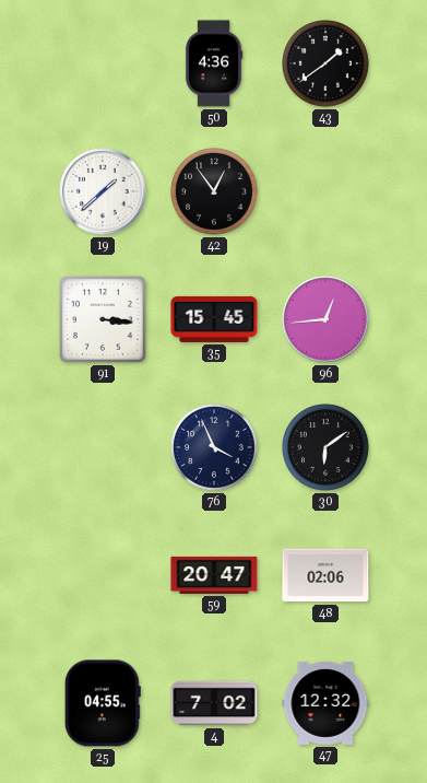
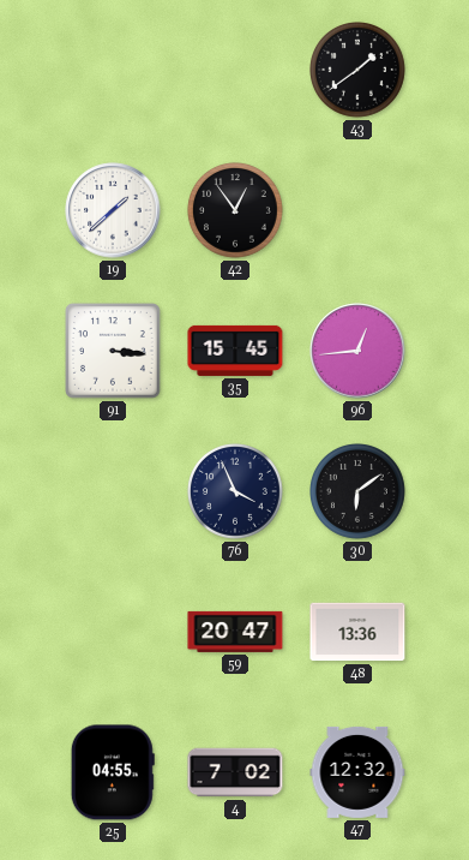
50: 4:36 -> none (214, 63)
48: 02:06 -> 13:36 (357, 632)
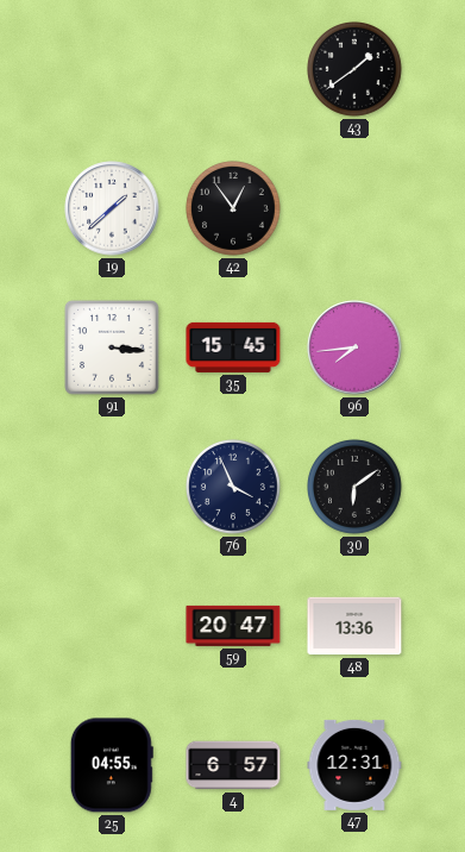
96: 12:44 -> 7:44 (354, 347)
4: 7:02 -> 6:57 (233, 765)
47: 12:32 -> 12:31 (354, 765)
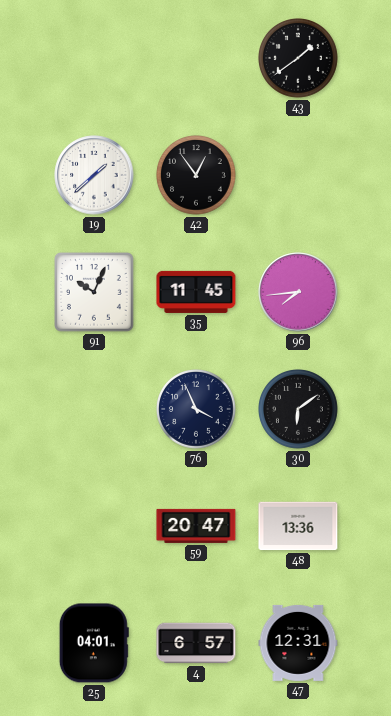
91: 3:16 -> 10:04 (95, 293)
35: 15:45 -> 11:45 (196, 292)
25: 04:55 -> 04:01 (94, 643)
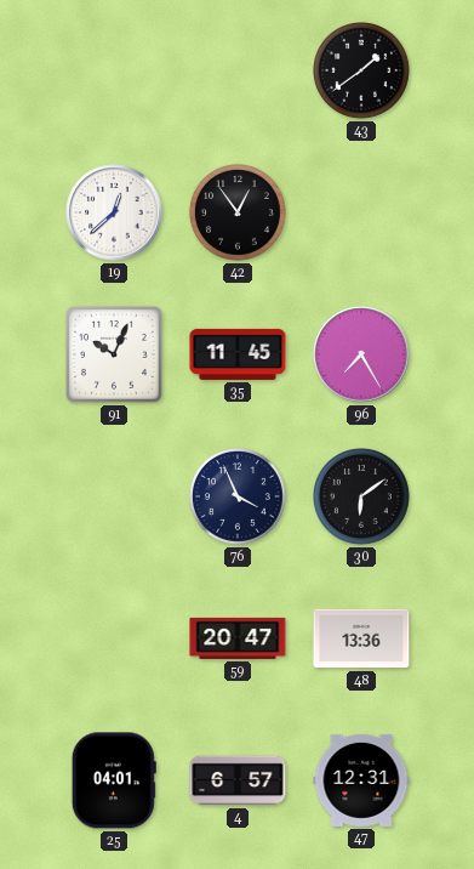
19: 1:38 -> 12:38 (114, 212)
96: 7:44 -> 7:25 (361, 354)
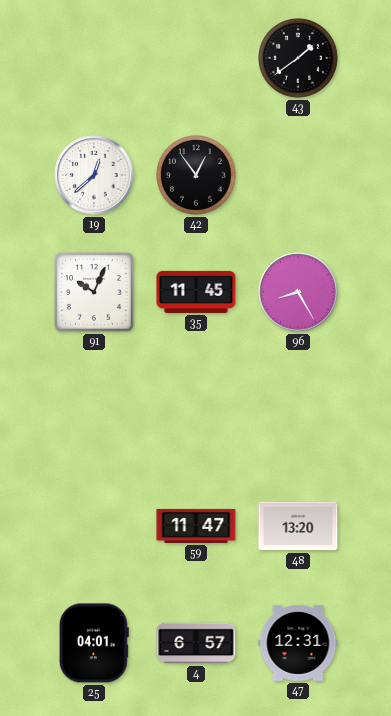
96: 7:25 -> 8:25 (298, 292)
76: 3:56 -> none (239, 498)
30: 6:09 -> none (362, 498)
59: 20:47 -> 11:47 (196, 526)
48: 13:36 -> 13:20 (298, 526)
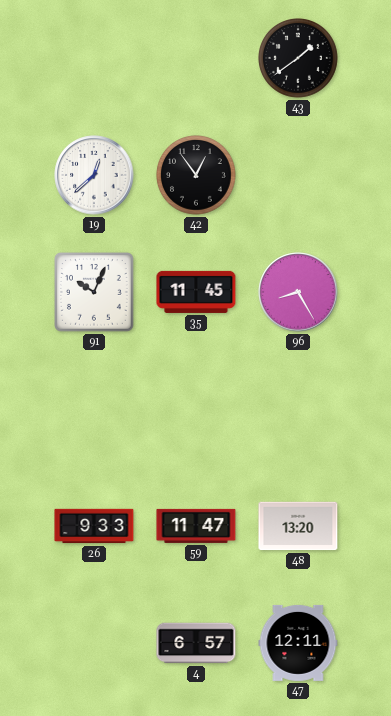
26: none -> 9:33 (94, 526)
25: 04:01 -> none (94, 643)
47: 12:31 -> 12:11 (298, 643)
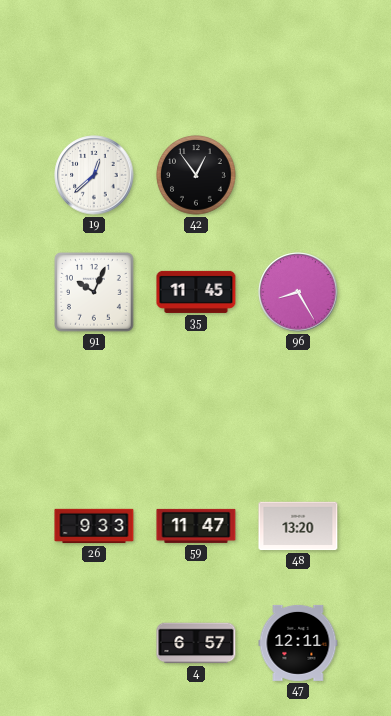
43: 1:39 -> none (299, 59)
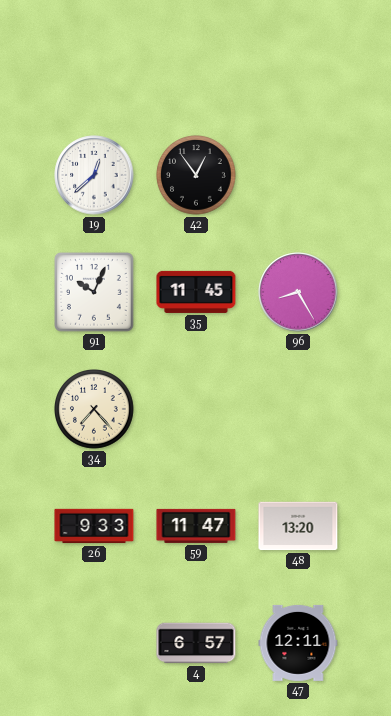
34: none -> 7:23 (95, 410)
